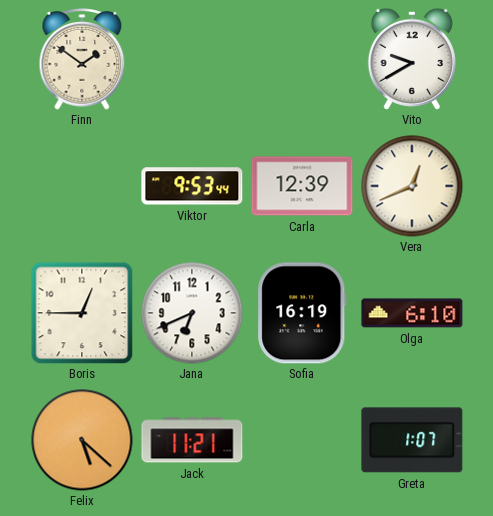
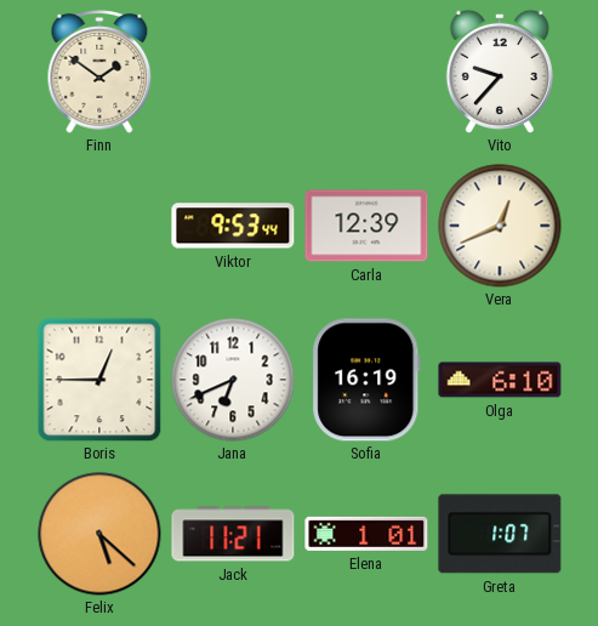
Vito: 9:40 -> 9:37 (500, 72)
Elena: none -> 1:01 (366, 534)
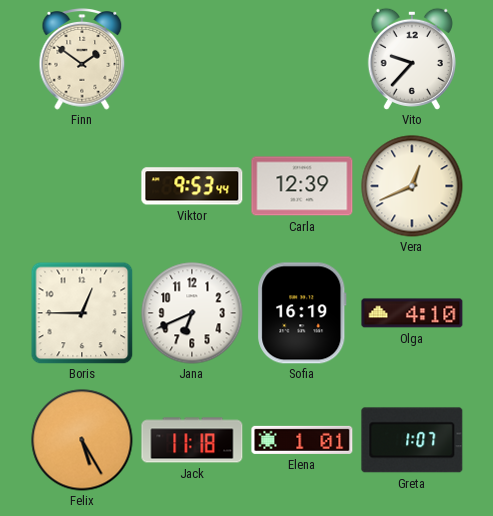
Olga: 6:10 -> 4:10 (412, 313)
Felix: 5:22 -> 5:25 (82, 440)
Jack: 11:21 -> 11:18 (192, 440)
